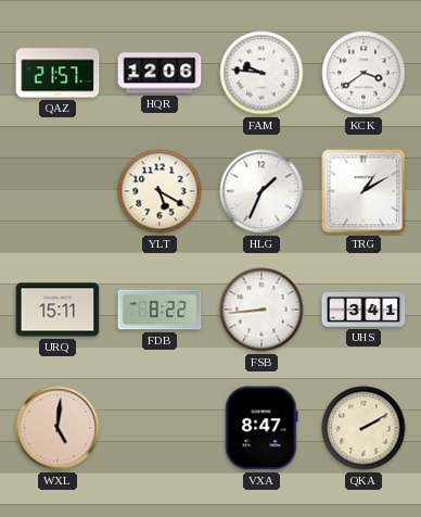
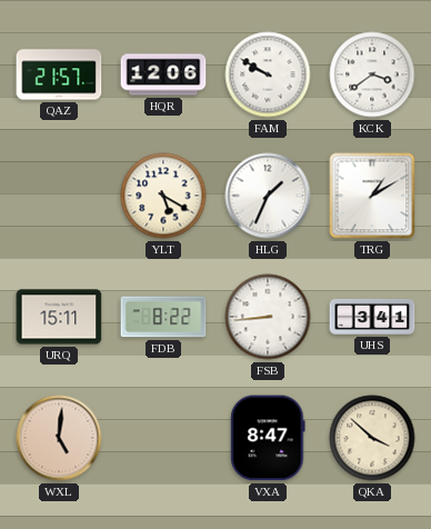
FAM: 9:46 -> 9:50 (268, 74)
QKA: 2:10 -> 3:52 (372, 438)
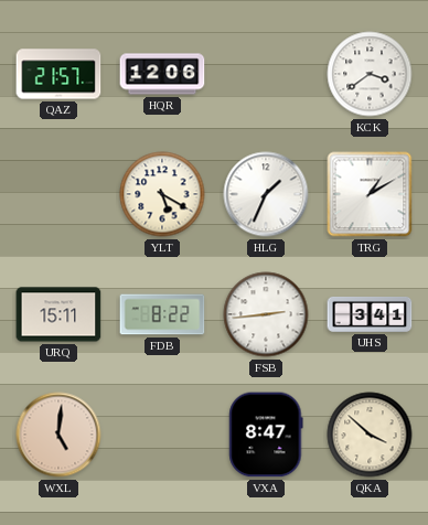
FAM: 9:50 -> none (268, 74)
FSB: 8:44 -> 2:44 (266, 314)
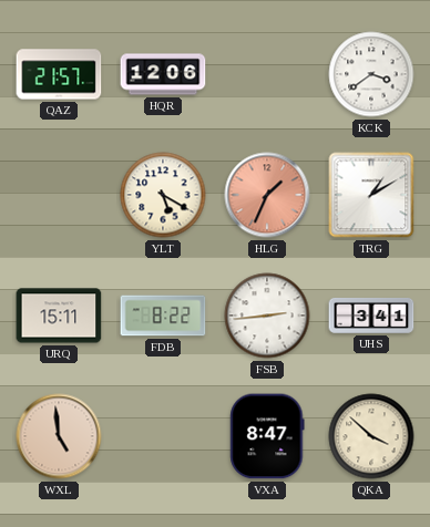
HLG dial: white -> salmon (267, 195)
WXL: 5:01 -> 4:59 (59, 436)
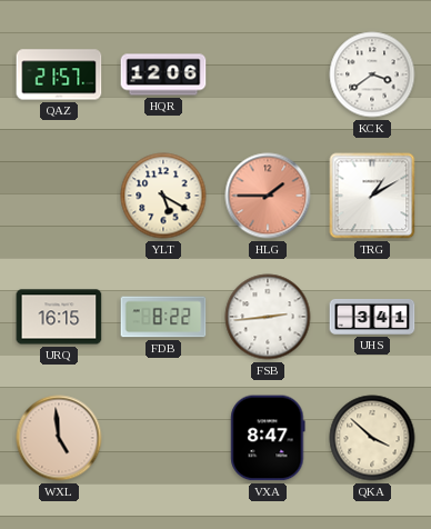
HLG: 1:34 -> 1:45 (268, 196)
URQ: 15:11 -> 16:15 (59, 317)
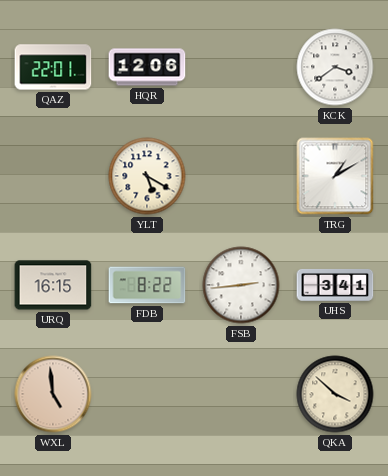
QAZ: 21:57 -> 22:01 (53, 67)
HLG: 1:45 -> none (268, 196)
VXA: 8:47 -> none (268, 438)
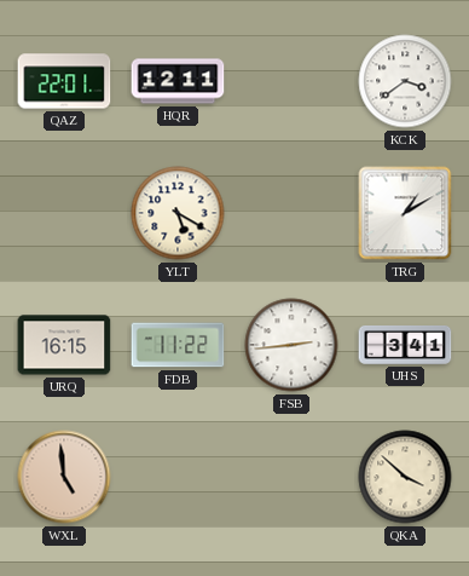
HQR: 12:06 -> 12:11 (178, 81)
FDB: 8:22 -> 11:22 (178, 345)
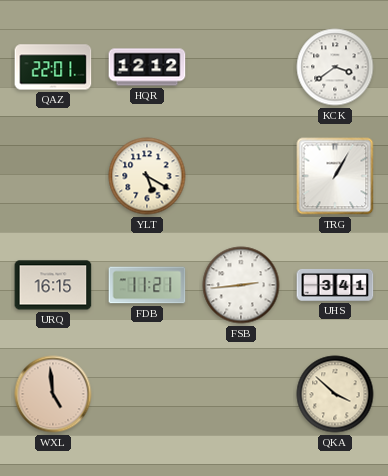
HQR: 12:11 -> 12:12 (147, 67)
TRG: 1:10 -> 1:05 (335, 176)
FDB: 11:22 -> 11:21 (147, 285)
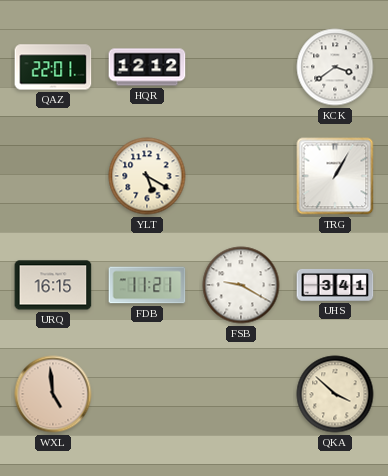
FSB: 2:44 -> 9:20 (241, 285)
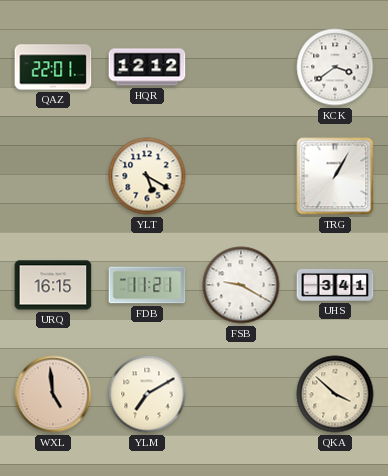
YLM: none -> 7:10 (147, 394)
